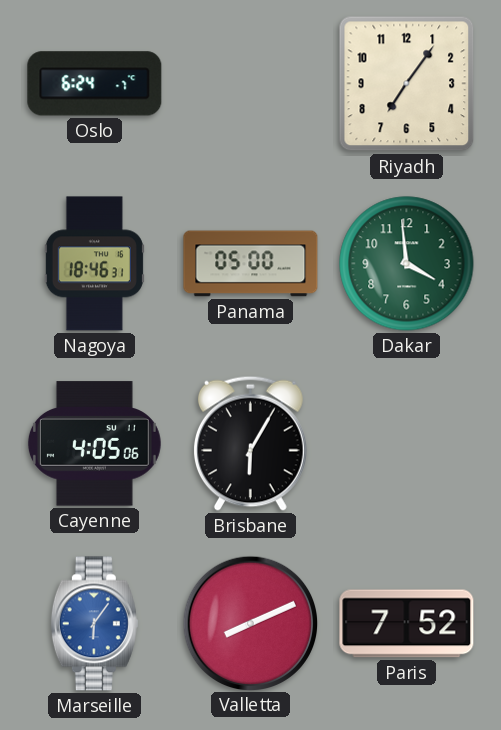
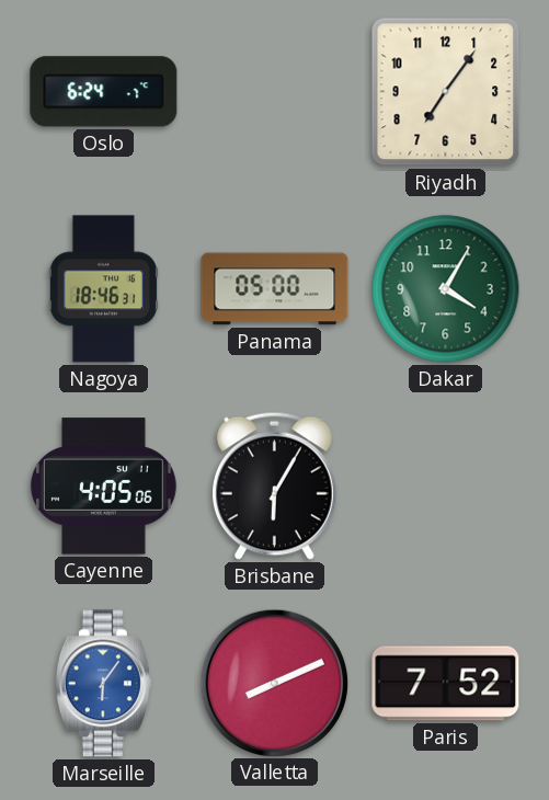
Dakar: 3:59 -> 4:05 (446, 289)
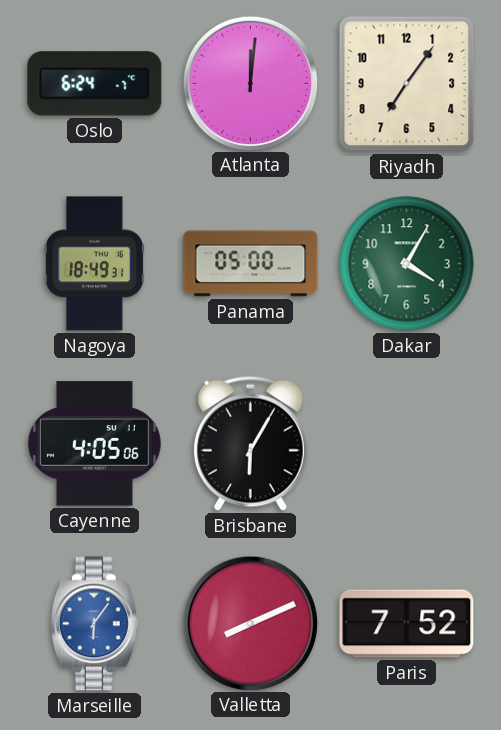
Atlanta: none -> 12:01 (250, 83)
Nagoya: 18:46 -> 18:49 (94, 264)
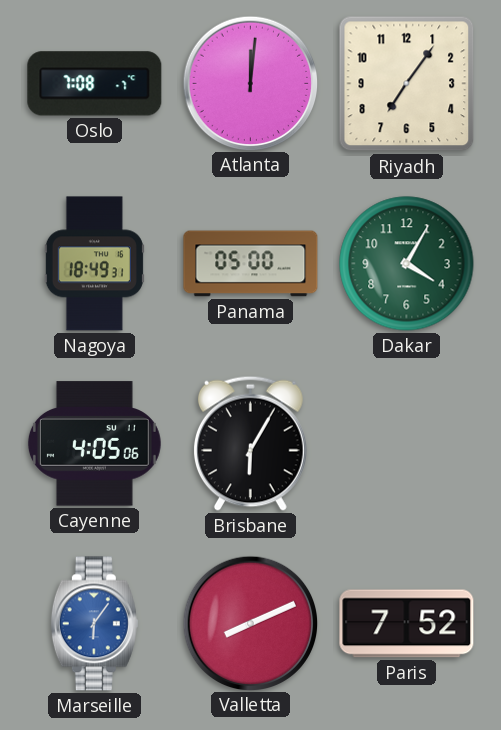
Oslo: 6:24 -> 7:08 (95, 84)
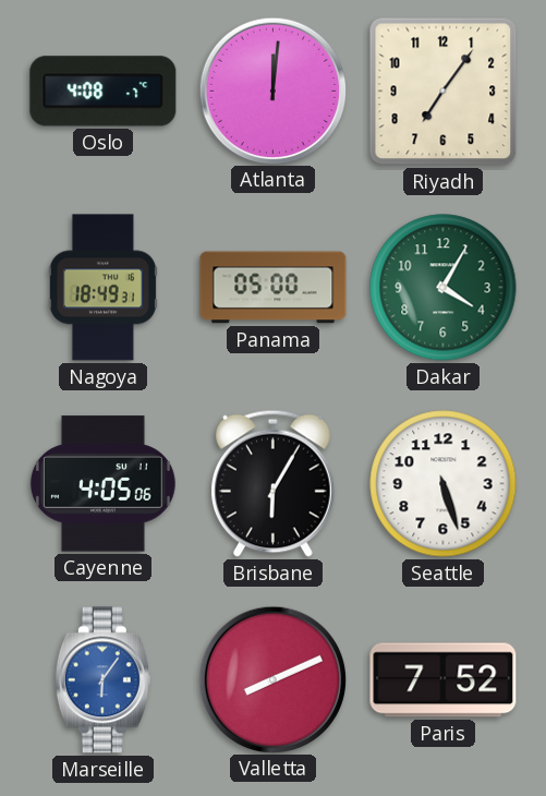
Oslo: 7:08 -> 4:08 (104, 92)
Seattle: none -> 5:27 (444, 484)
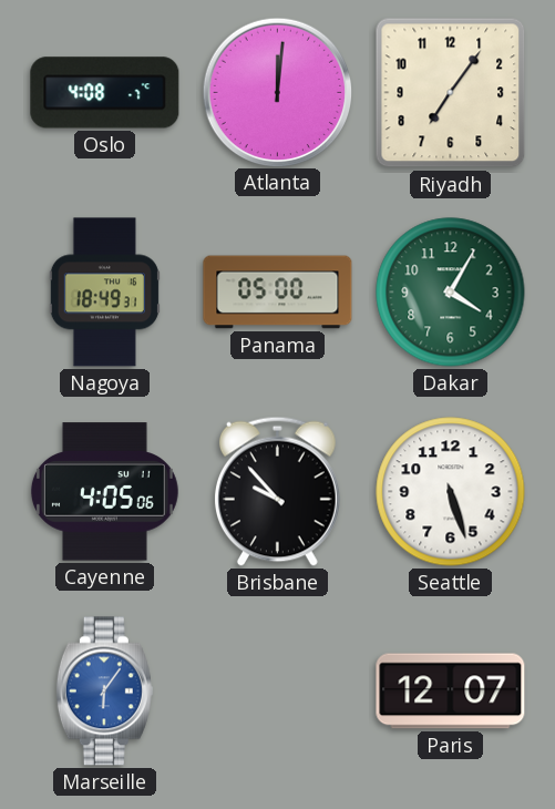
Brisbane: 6:05 -> 9:53 (277, 491)
Valletta: 8:11 -> none (272, 679)
Paris: 7:52 -> 12:07 (451, 692)
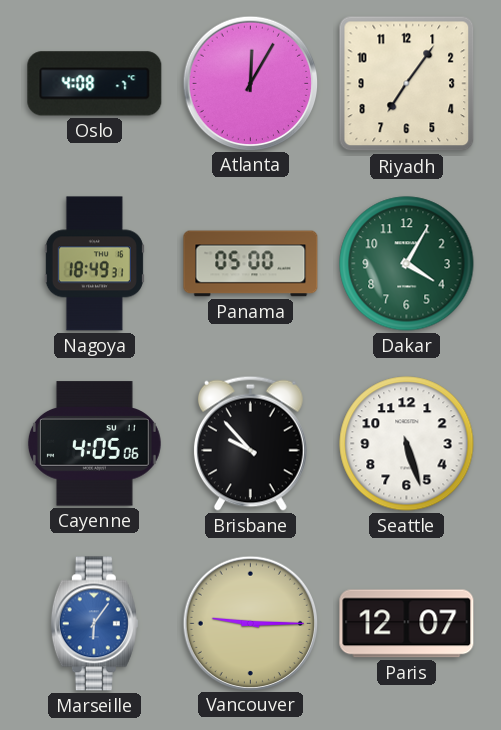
Atlanta: 12:01 -> 12:05 (250, 83)
Vancouver: none -> 9:15 (250, 623)
